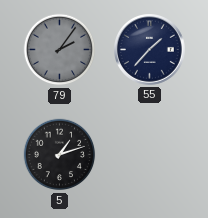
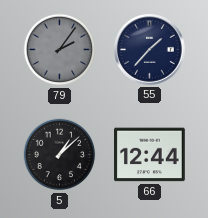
5: 1:12 -> 1:08 (60, 155)
66: none -> 12:44 (150, 155)
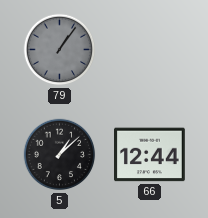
79: 2:06 -> 1:06 (60, 50)
55: 1:37 -> none (150, 50)
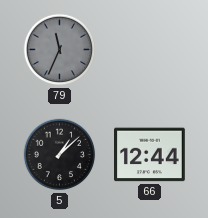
79: 1:06 -> 11:34 (60, 50)
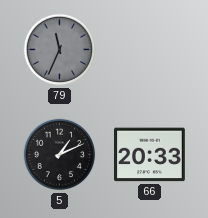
5: 1:08 -> 1:11 (60, 155)
66: 12:44 -> 20:33 (150, 155)
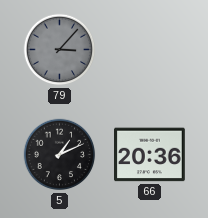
79: 11:34 -> 3:07 (60, 50)
66: 20:33 -> 20:36 (150, 155)
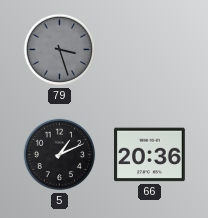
79: 3:07 -> 3:27 (60, 50)
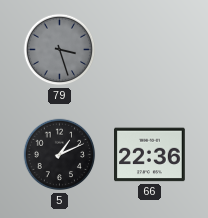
66: 20:36 -> 22:36 (150, 155)
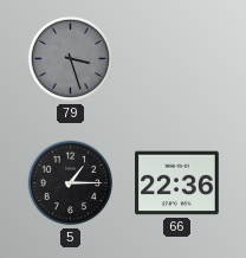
5: 1:11 -> 1:15 (71, 183)
